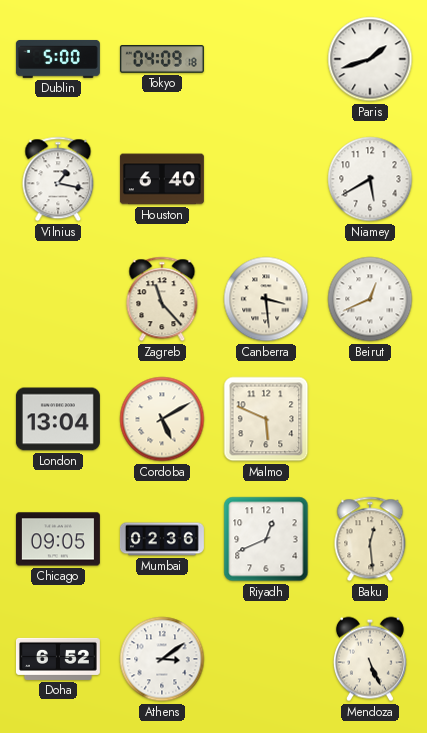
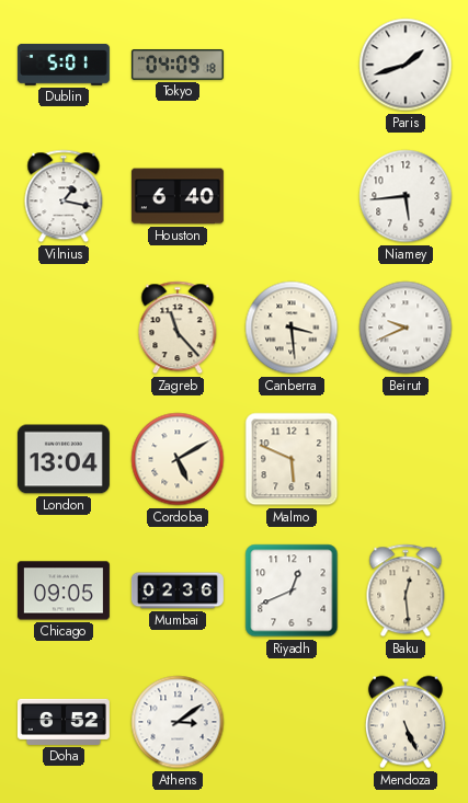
Dublin: 5:00 -> 5:01 (64, 65)
Niamey: 5:40 -> 5:44 (406, 196)
Beirut: 12:41 -> 9:41 (406, 328)
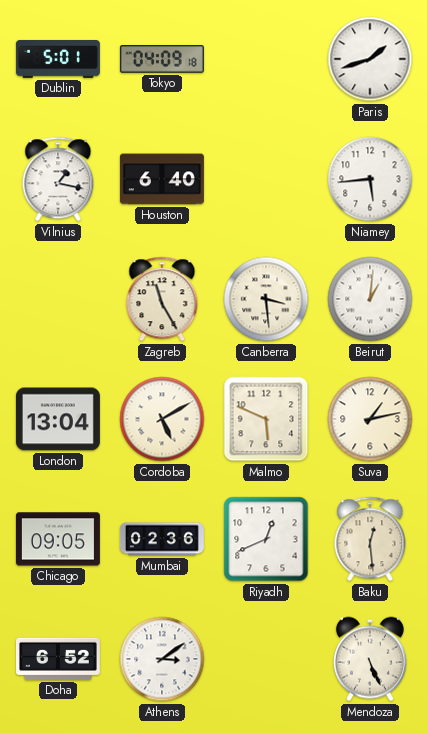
Zagreb: 11:23 -> 11:25 (162, 299)
Beirut: 9:41 -> 1:01 (370, 299)
Suva: none -> 1:13 (370, 419)
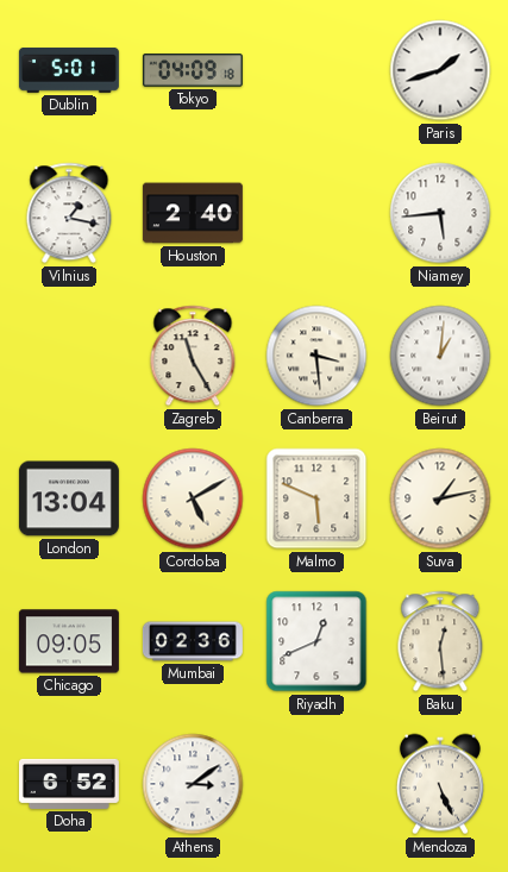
Houston: 6:40 -> 2:40 (193, 213)
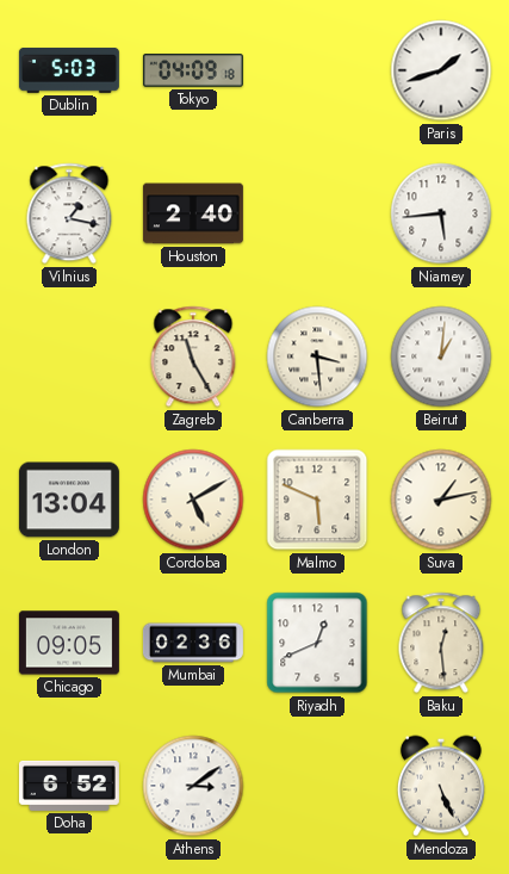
Dublin: 5:01 -> 5:03 (69, 70)
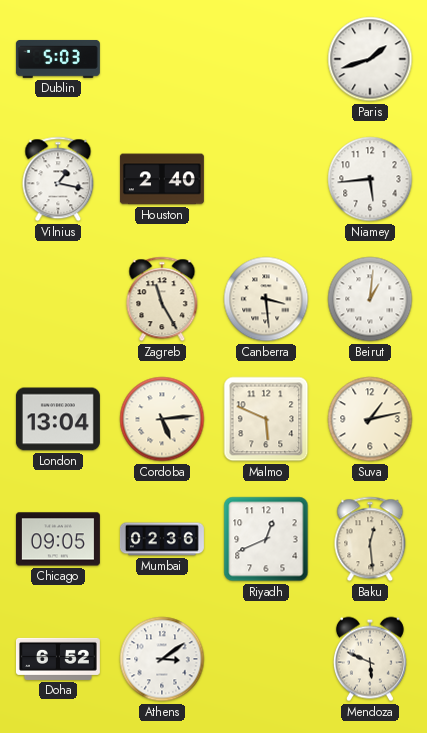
Tokyo: 04:09 -> none (193, 70)
Cordoba: 5:10 -> 5:14 (162, 419)
Mendoza: 5:26 -> 5:49 (370, 659)
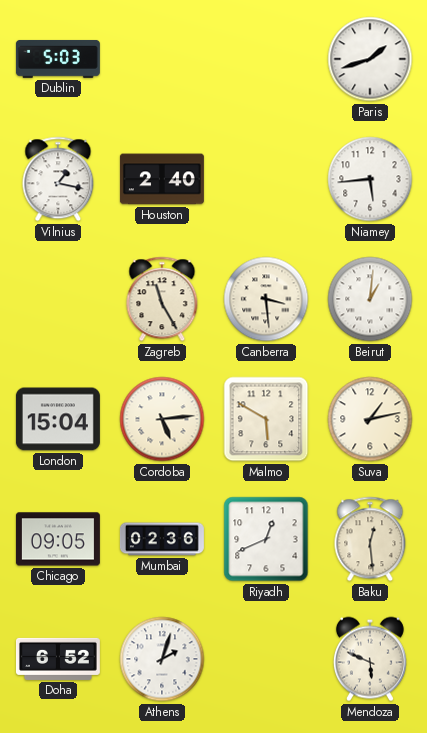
London: 13:04 -> 15:04 (58, 419)
Malmo: 5:49 -> 5:50 (266, 419)
Athens: 3:09 -> 2:03 (162, 659)
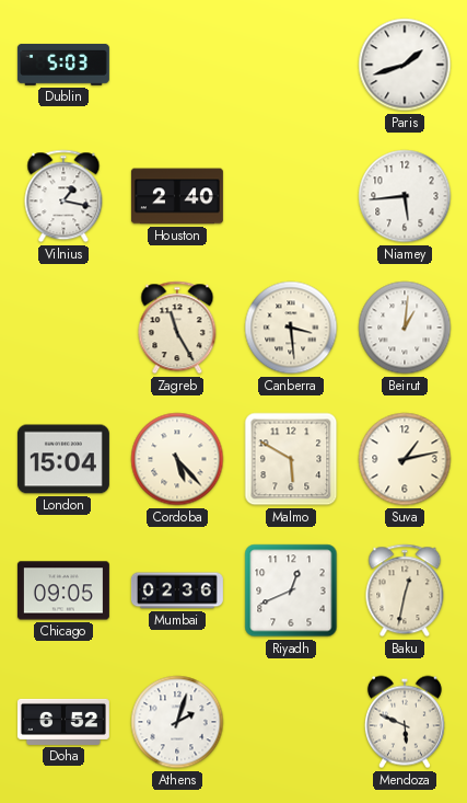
Cordoba: 5:14 -> 5:23 (177, 459)
Baku: 12:29 -> 12:32 (405, 590)
